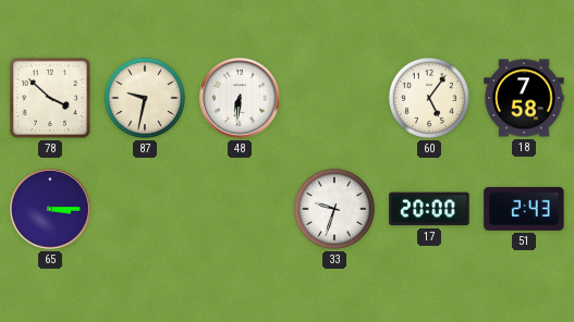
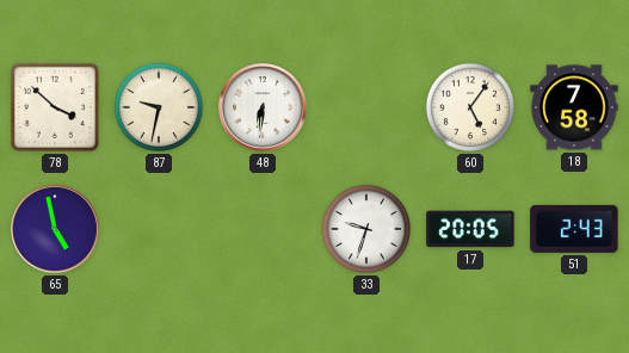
65: 3:15 -> 4:58 (55, 229)
17: 20:00 -> 20:05 (470, 229)
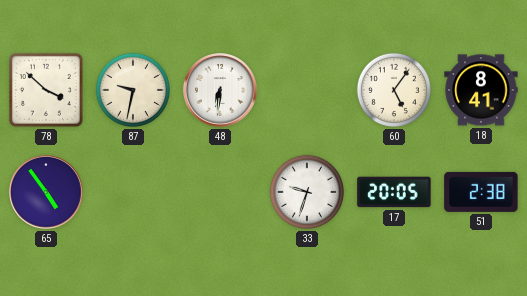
18: 7:58 -> 8:41 (481, 90)
65: 4:58 -> 4:54 (46, 192)
51: 2:43 -> 2:38 (481, 192)
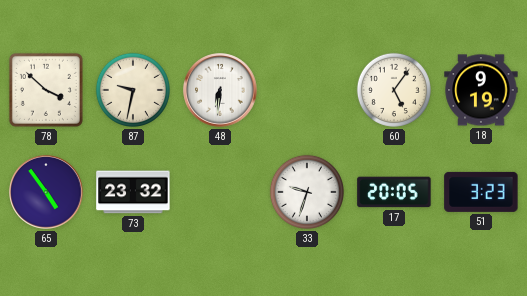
18: 8:41 -> 9:19 (481, 90)
73: none -> 23:32 (133, 192)
51: 2:38 -> 3:23 (481, 192)
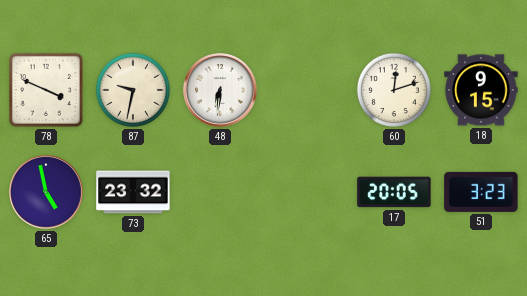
78: 3:52 -> 3:49 (46, 90)
60: 5:06 -> 12:12 (394, 90)
18: 9:19 -> 9:15 (481, 90)
65: 4:54 -> 4:58 (46, 192)
33: 9:33 -> none (307, 192)
